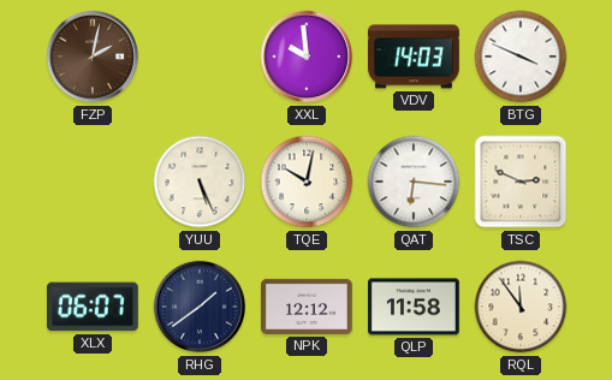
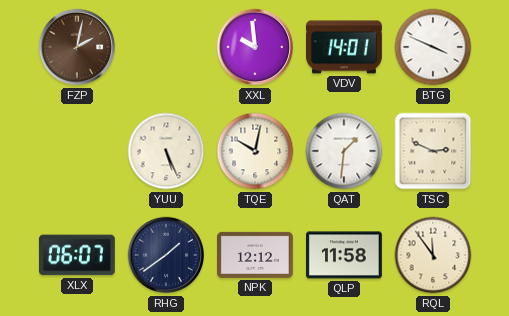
VDV: 14:03 -> 14:01 (345, 47)
QAT: 6:16 -> 1:31 (344, 151)
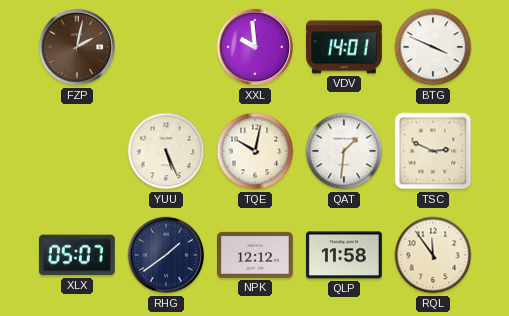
XLX: 06:07 -> 05:07 (77, 255)
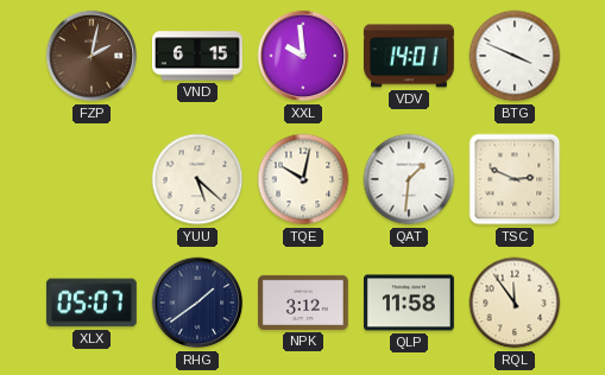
VND: none -> 6:15 (198, 56)
YUU: 5:26 -> 5:22 (197, 179)
NPK: 12:12 -> 3:12 (304, 303)
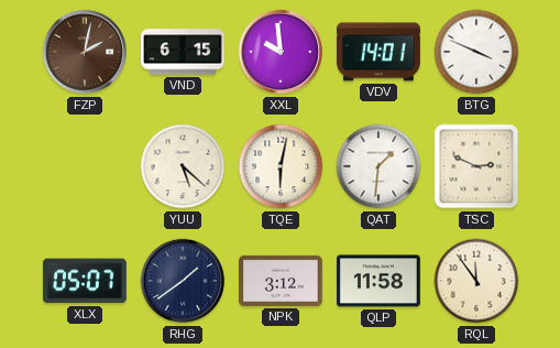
TQE: 10:02 -> 6:02 (281, 166)
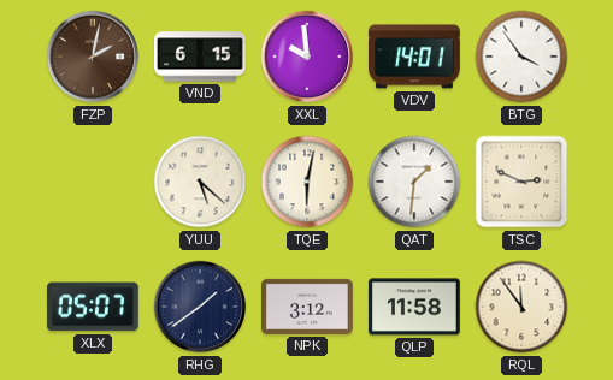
BTG: 3:49 -> 3:54 (521, 57)
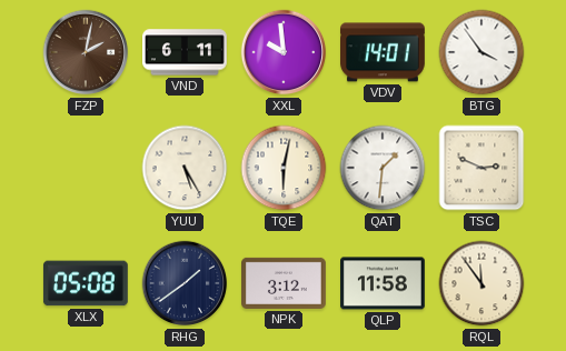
VND: 6:15 -> 6:11 (186, 52)
YUU: 5:22 -> 5:25 (185, 168)
XLX: 05:07 -> 05:08 (86, 283)
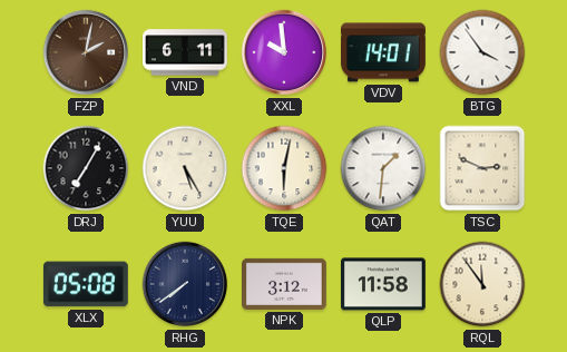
DRJ: none -> 7:05 (86, 168)
RHG: 1:39 -> 7:39 (185, 284)
